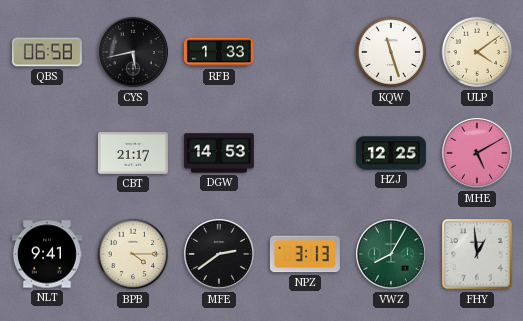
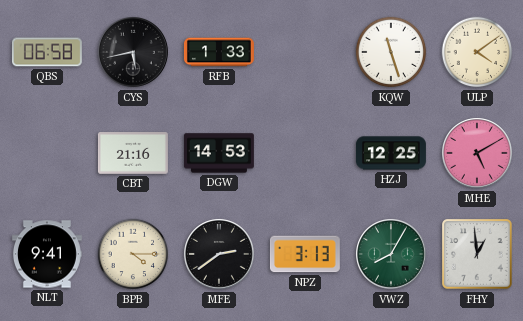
CBT: 21:17 -> 21:16 (133, 153)
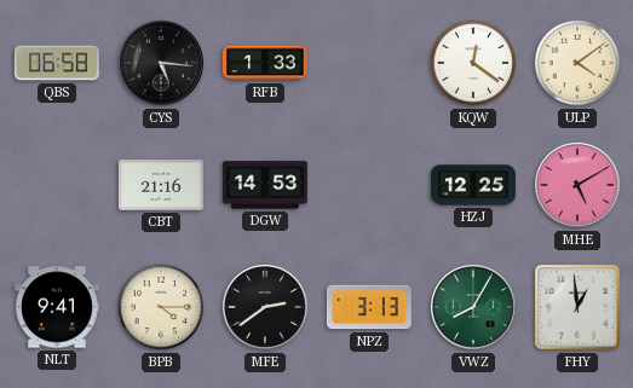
CYS: 5:43 -> 5:16 (162, 64)
KQW: 11:27 -> 12:21 (473, 63)
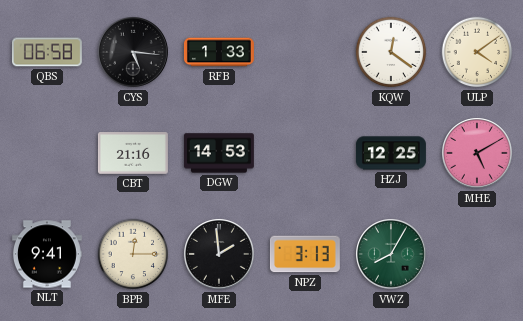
BPB: 4:15 -> 12:15 (133, 254)
MFE: 2:39 -> 1:59 (220, 255)
FHY: 12:59 -> none (577, 307)
